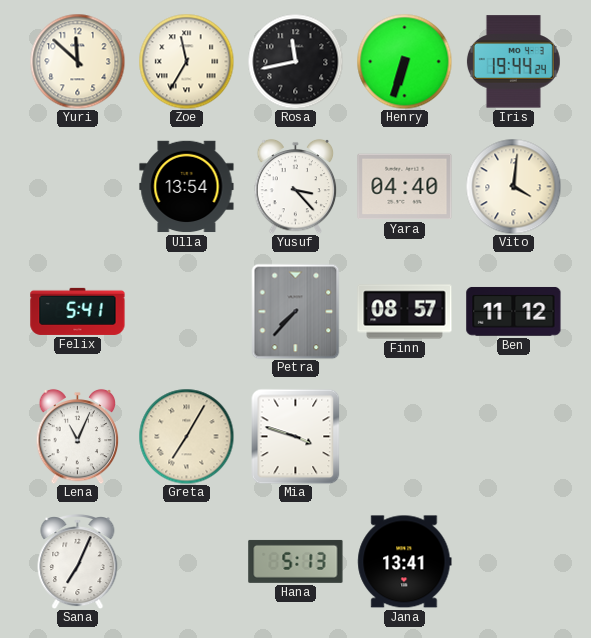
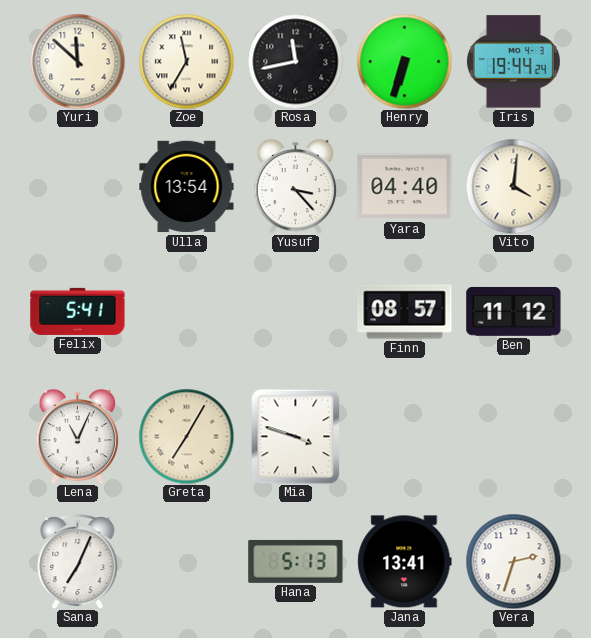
Petra: 7:37 -> none (296, 311)
Vera: none -> 2:33 (513, 561)
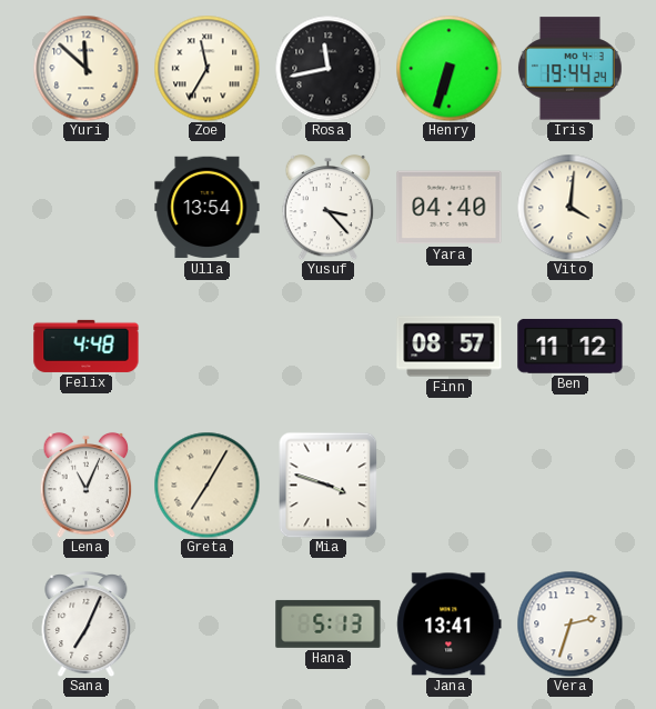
Felix: 5:41 -> 4:48 (87, 346)
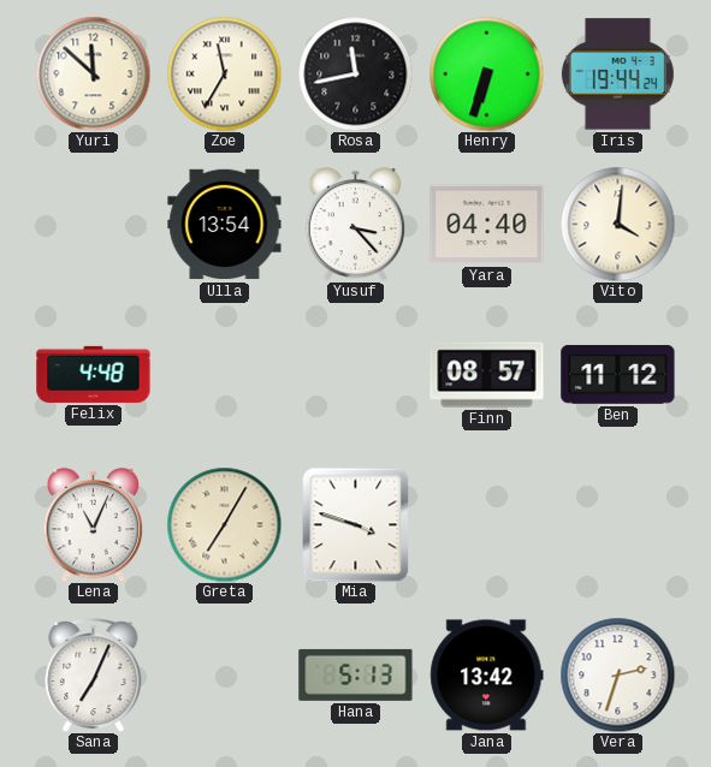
Jana: 13:41 -> 13:42 (487, 676)
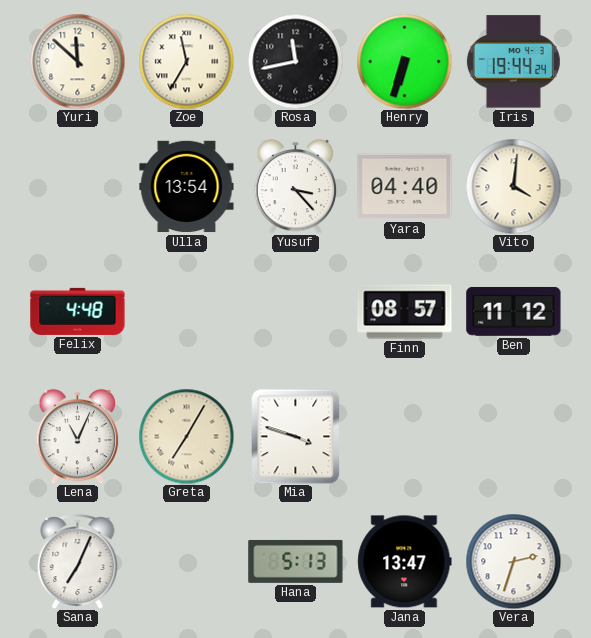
Jana: 13:42 -> 13:47 (405, 562)
